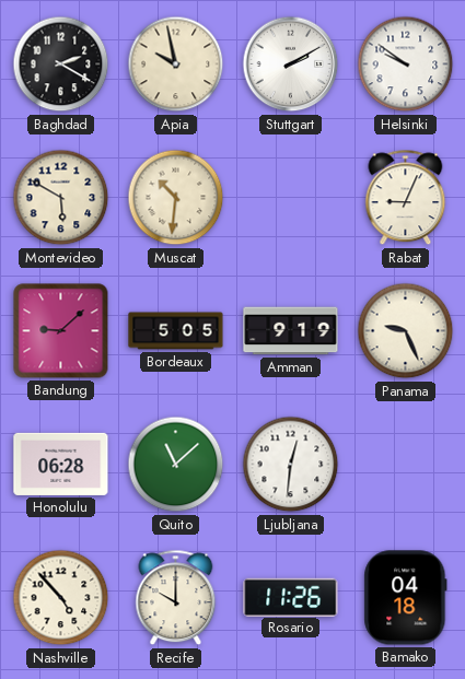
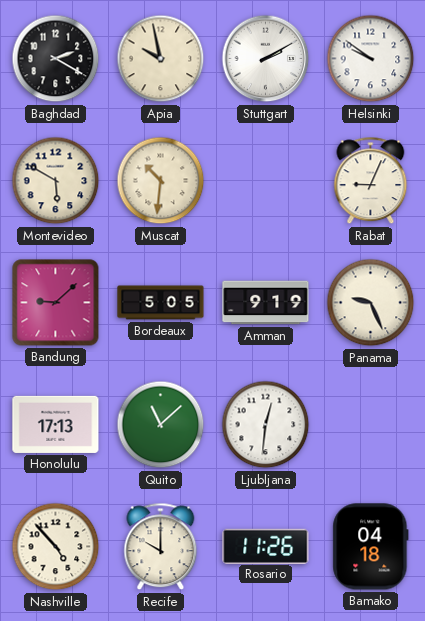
Honolulu: 06:28 -> 17:13 (56, 424)
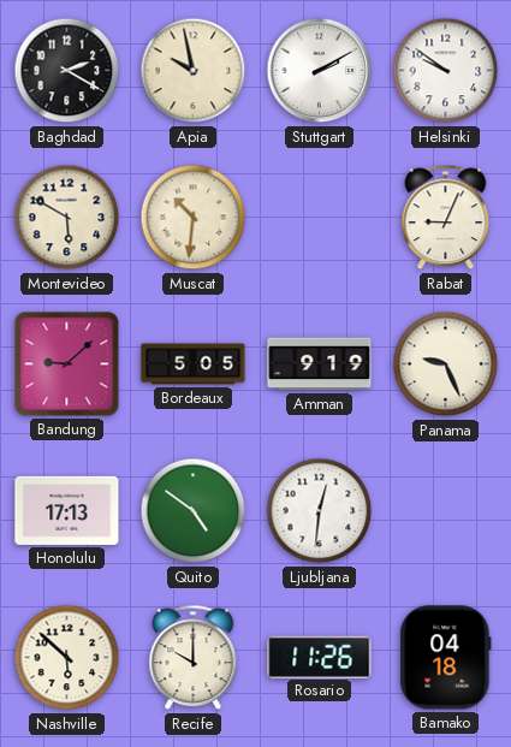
Quito: 11:08 -> 4:51 (194, 511)
Nashville: 4:53 -> 5:52 (67, 658)
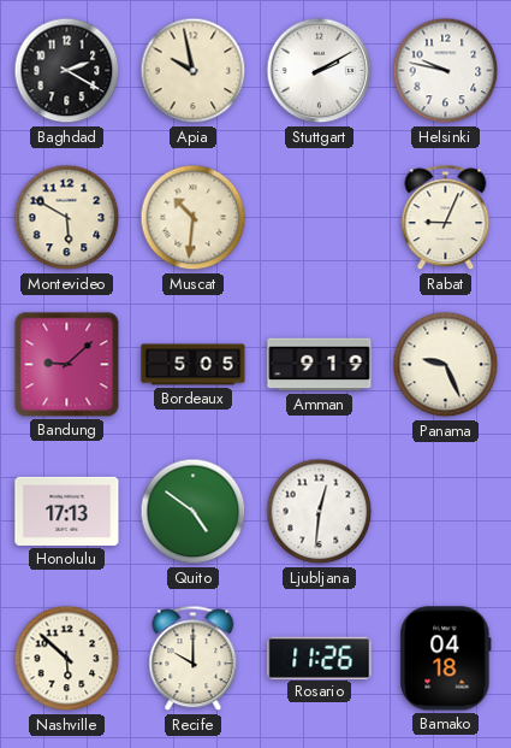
Helsinki: 9:51 -> 9:47 (446, 71)
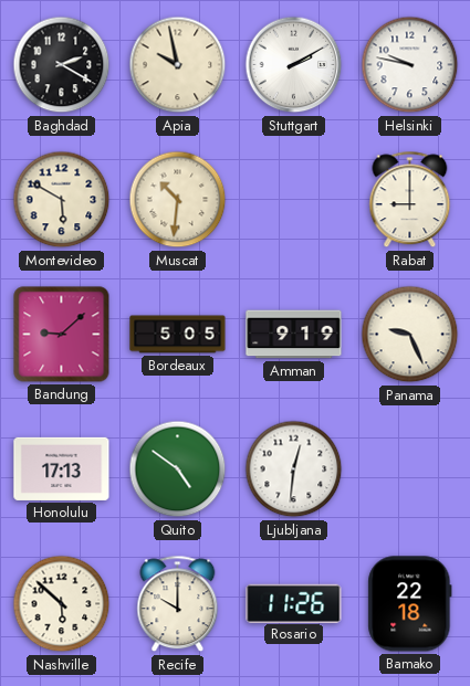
Rabat: 9:04 -> 9:00 (410, 200)
Bamako: 04:18 -> 22:18 (410, 604)
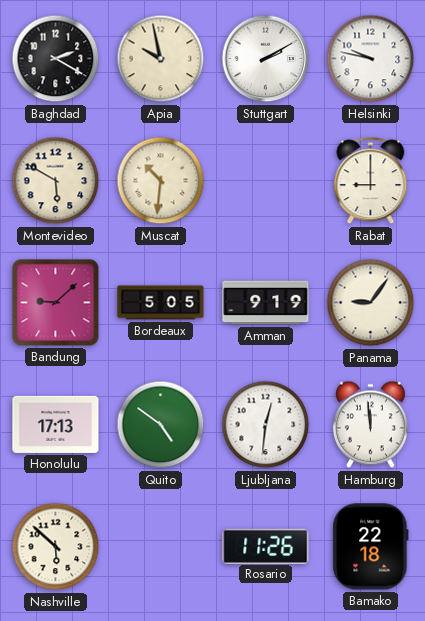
Panama: 9:26 -> 9:06 (371, 303)
Hamburg: none -> 11:59 (370, 425)
Recife: 10:00 -> none (178, 604)
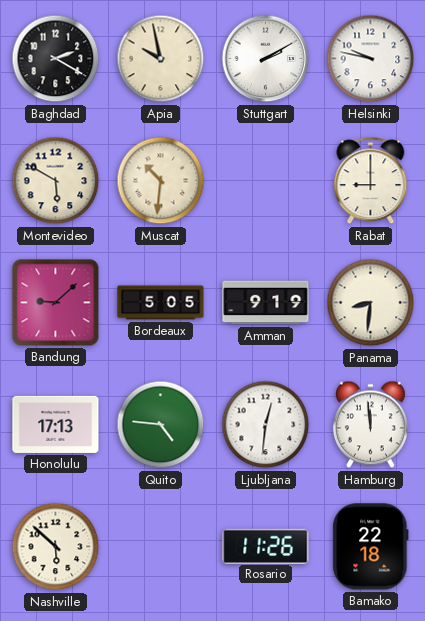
Panama: 9:06 -> 8:31 (371, 303)
Quito: 4:51 -> 4:46 (161, 425)
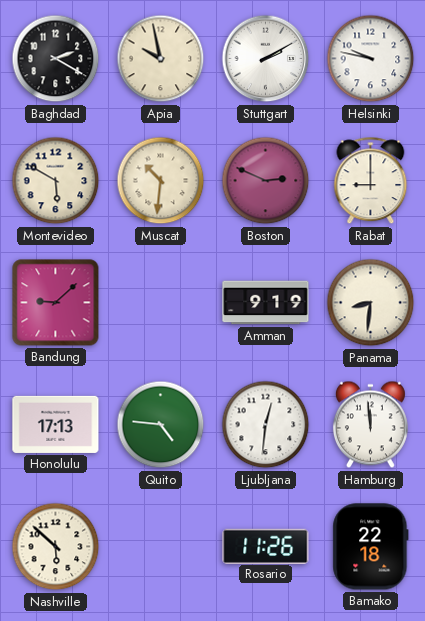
Boston: none -> 2:49 (266, 181)
Bordeaux: 5:05 -> none (161, 303)
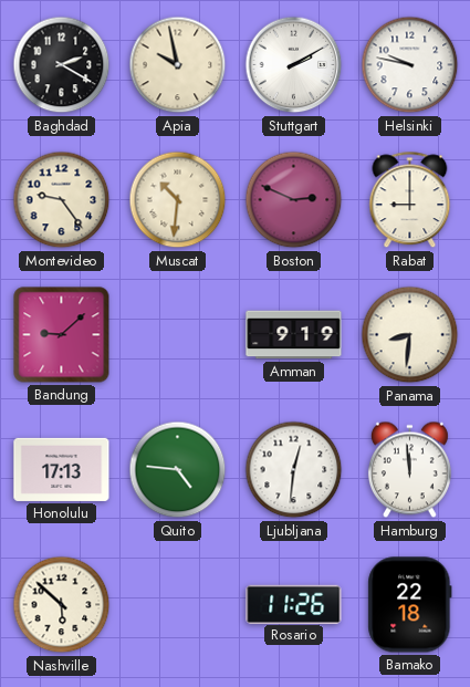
Montevideo: 5:50 -> 9:24 (62, 200)
